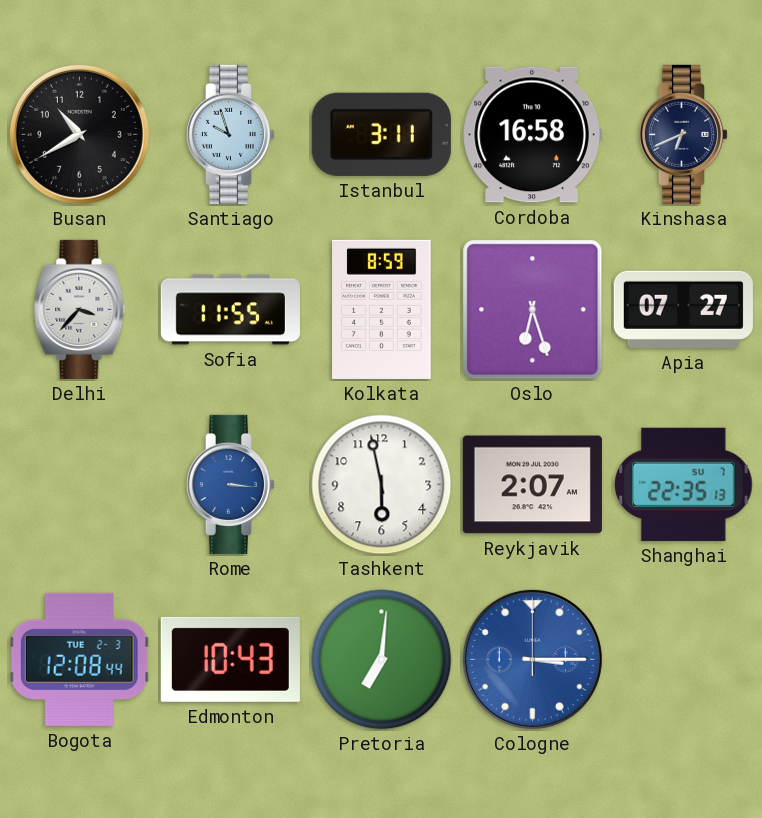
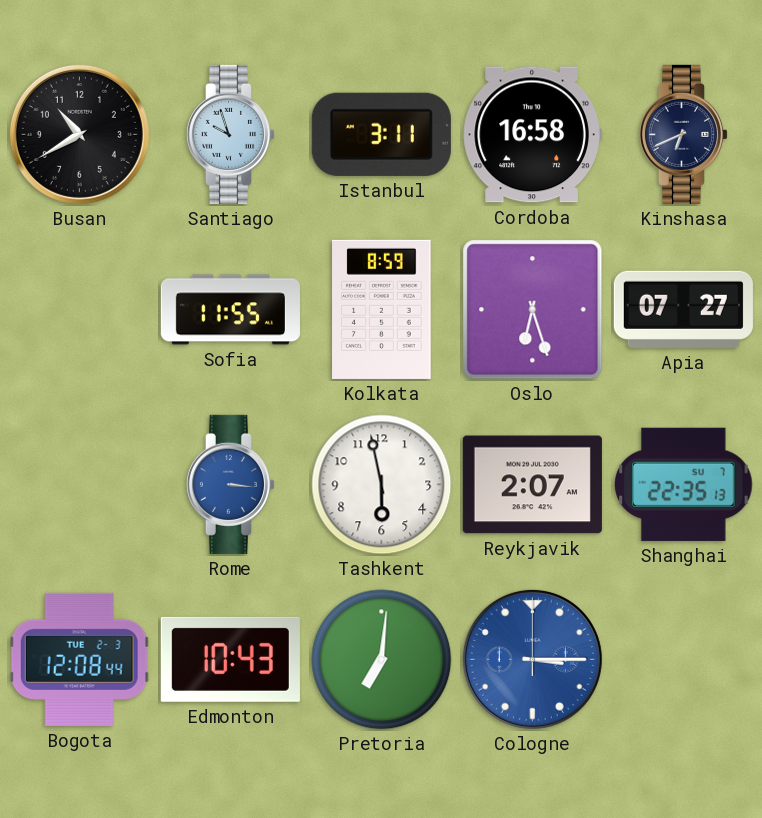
Delhi: 3:37 -> none (80, 309)
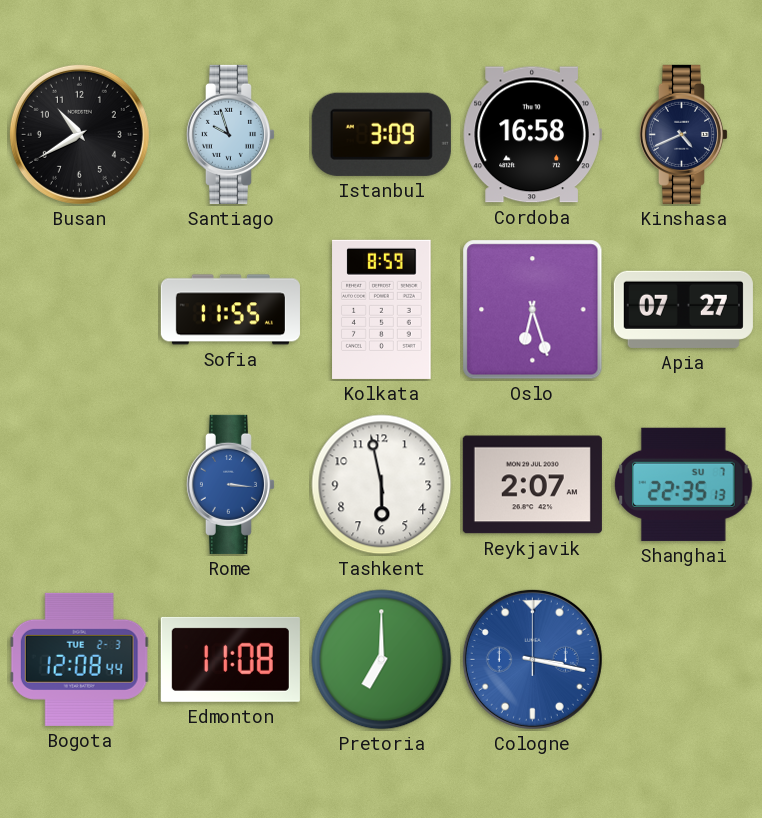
Istanbul: 3:11 -> 3:09 (381, 134)
Kinshasa: 6:41 -> 4:41 (683, 134)
Edmonton: 10:43 -> 11:08 (230, 659)
Pretoria: 7:01 -> 7:00 (382, 660)
Cologne: 3:15 -> 3:17 (532, 659)
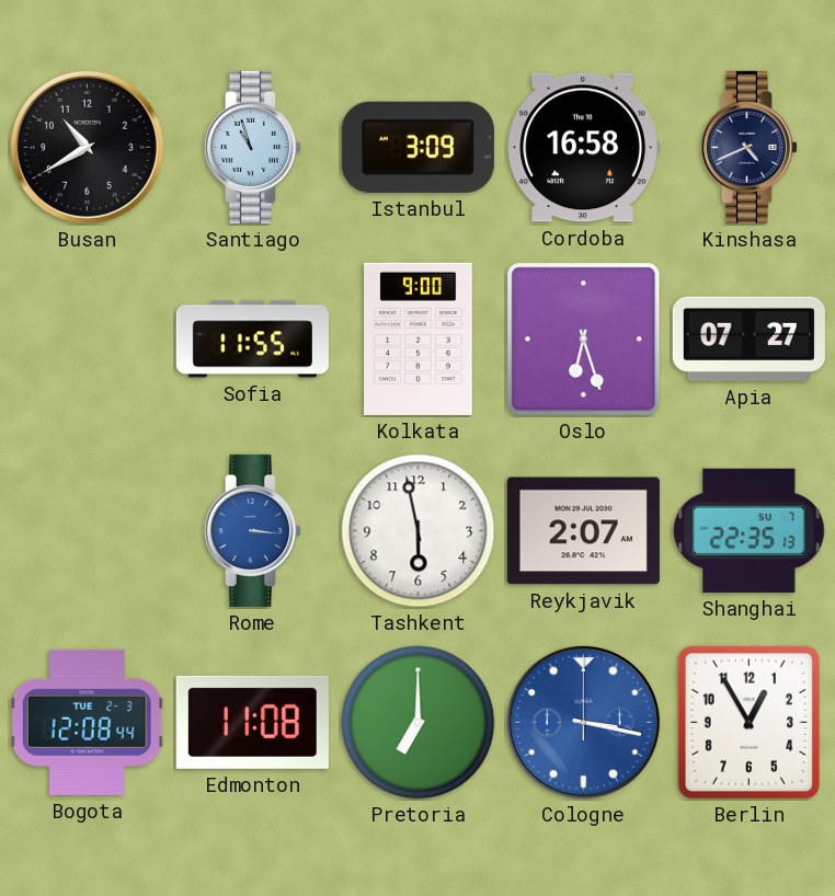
Santiago: 9:57 -> 10:57 (252, 147)
Kolkata: 8:59 -> 9:00 (419, 338)
Berlin: none -> 12:55 (748, 722)
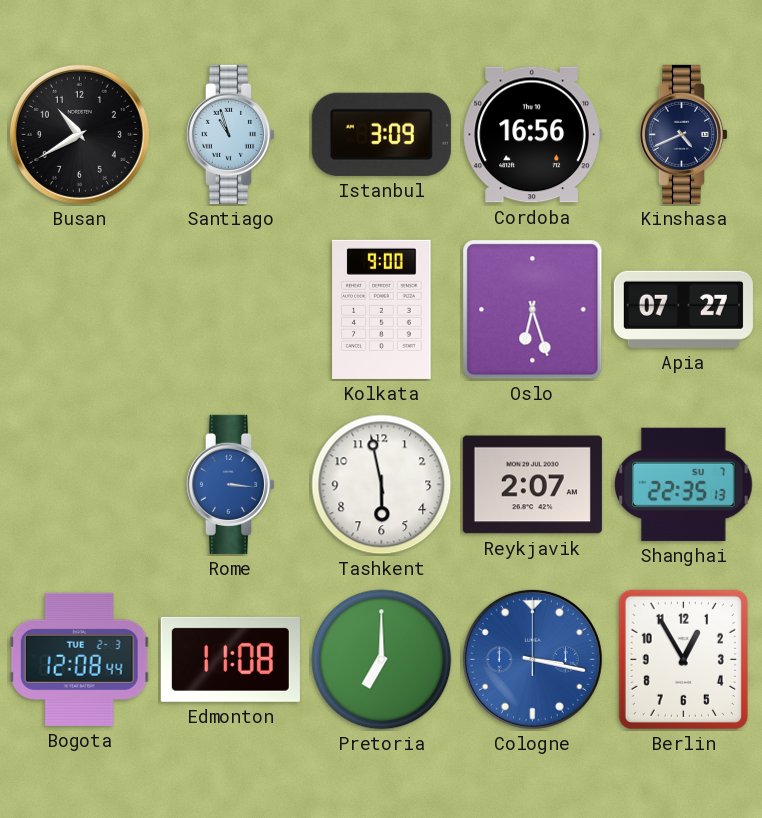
Cordoba: 16:58 -> 16:56 (532, 135)
Sofia: 11:55 -> none (252, 340)
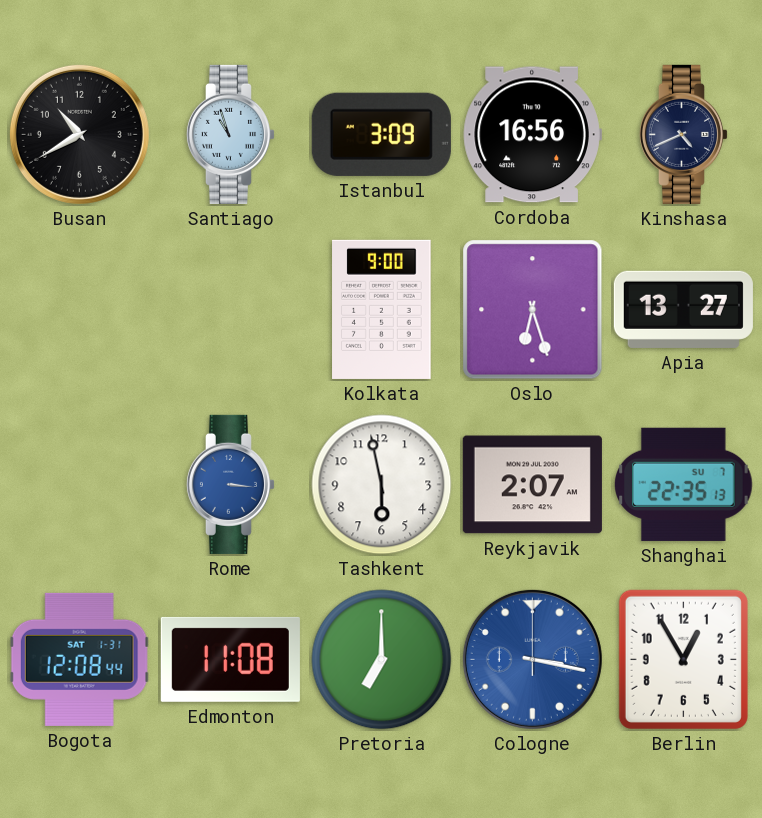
Apia: 07:27 -> 13:27 (683, 309)
Bogota date: TUE 2-3 -> SAT 1-31 (79, 659)
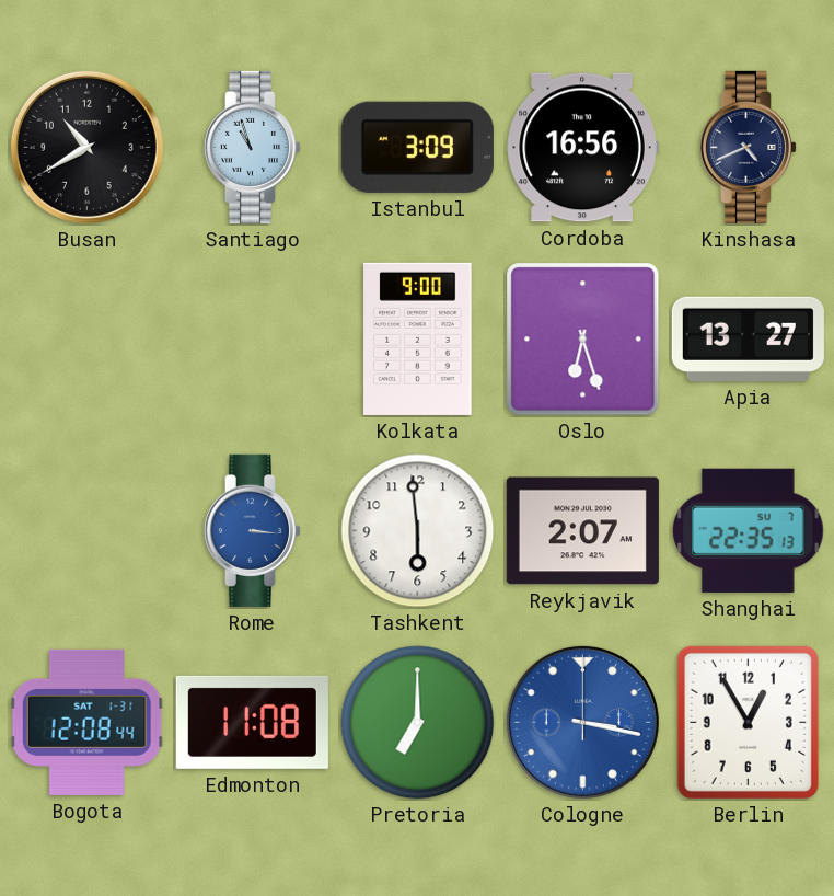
Tashkent: 5:58 -> 5:59 (418, 531)
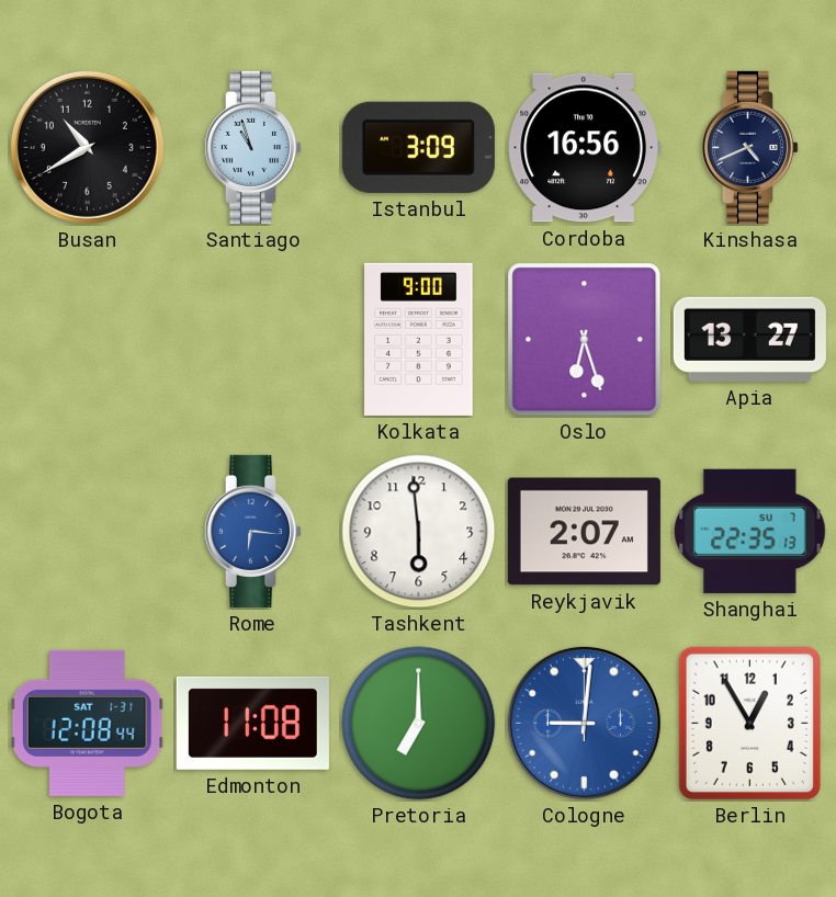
Rome: 3:16 -> 6:16 (252, 531)
Cologne: 3:17 -> 9:01 (584, 723)
